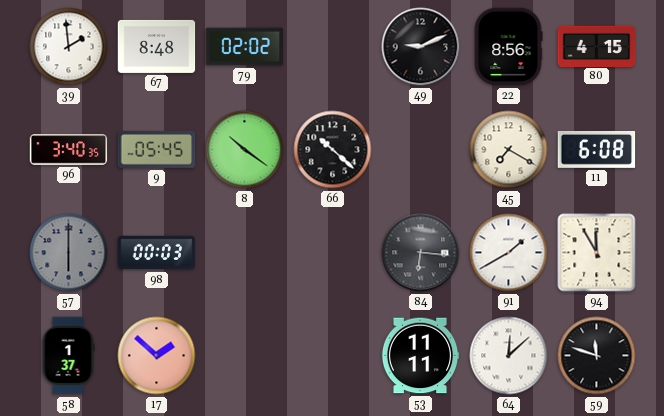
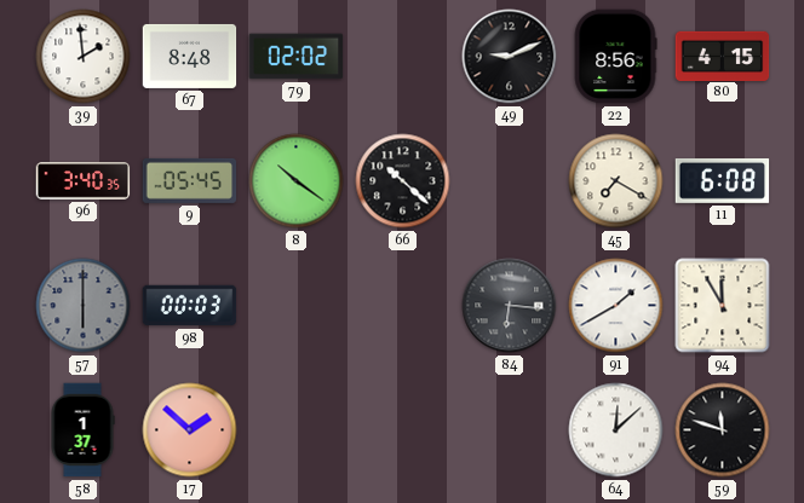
53: 11:11 -> none (420, 356)
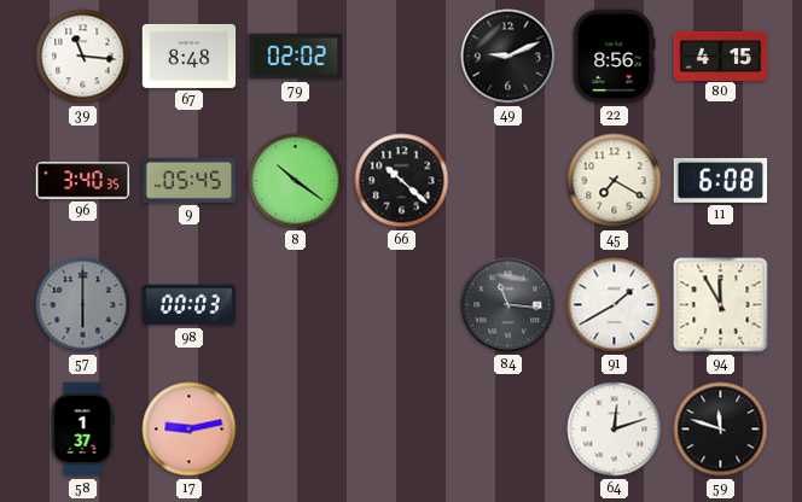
39: 1:59 -> 11:16 (83, 57)
84: 6:16 -> 11:16 (508, 305)
17: 1:52 -> 9:13 (190, 430)
64: 12:08 -> 12:12 (615, 430)
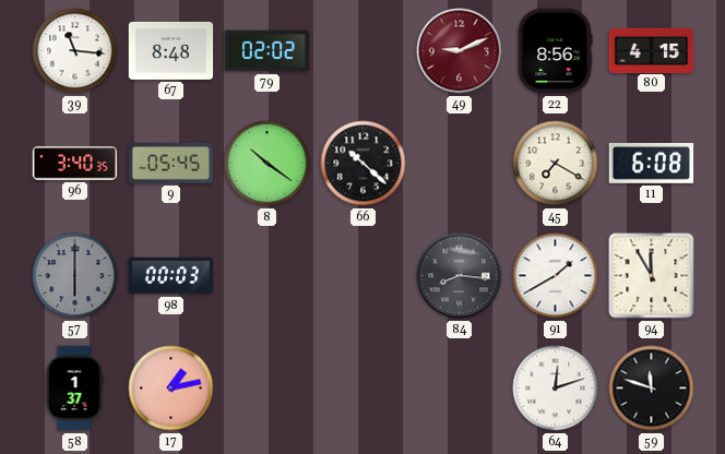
49 dial: black -> burgundy (460, 51)
84: 11:16 -> 8:16 (460, 276)
17: 9:13 -> 1:13 (171, 389)
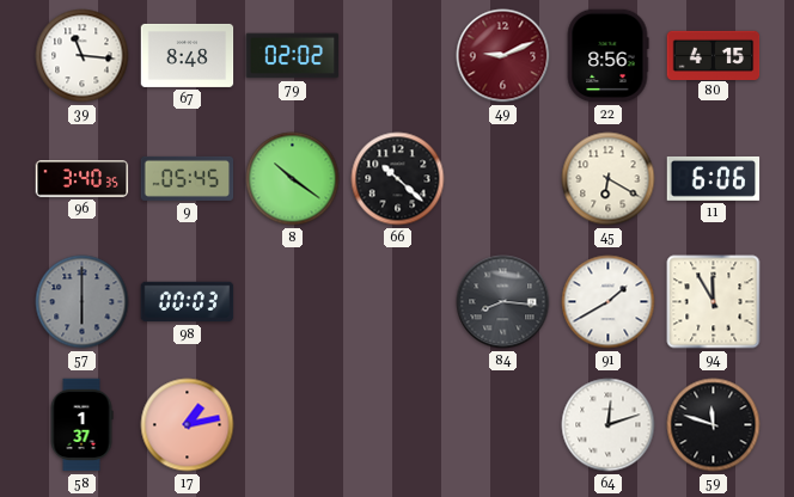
45: 7:20 -> 6:20 (609, 179)
11: 6:08 -> 6:06 (714, 178)
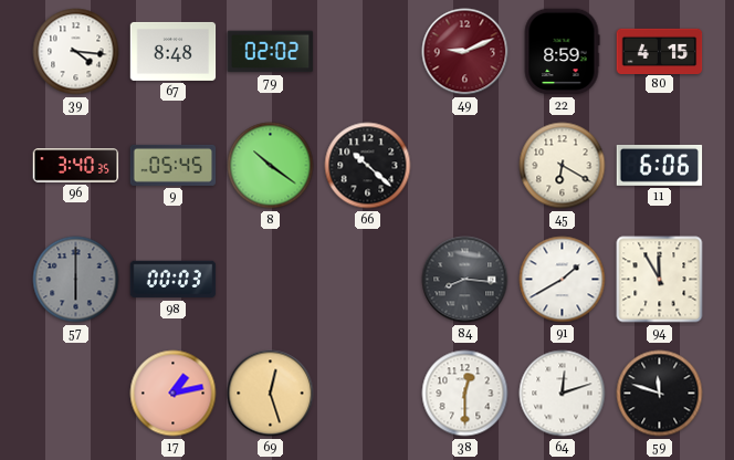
39: 11:16 -> 4:16 (76, 52)
22: 8:56 -> 8:59 (562, 52)
58: 1:37 -> none (81, 425)
69: none -> 12:27 (271, 394)
38: none -> 12:30 (465, 394)
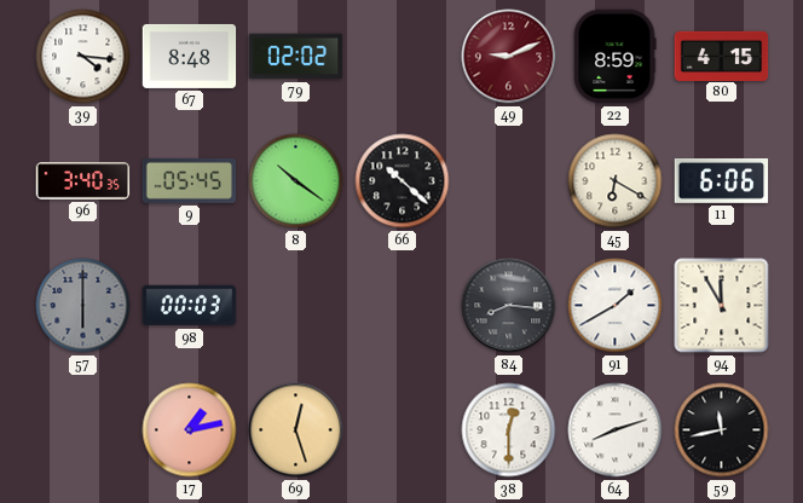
64: 12:12 -> 8:12 (616, 430)
59: 11:48 -> 11:43 (722, 430)
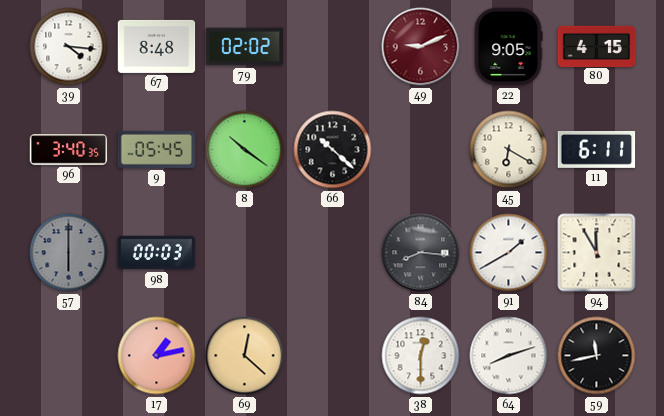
22: 8:59 -> 9:05 (508, 47)
11: 6:06 -> 6:11 (597, 149)
69: 12:27 -> 12:22 (245, 356)
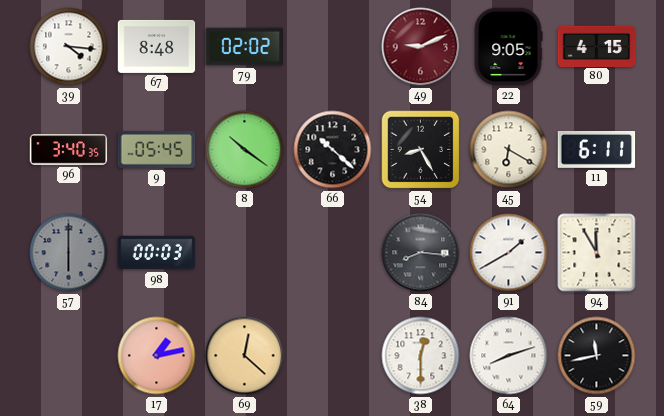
54: none -> 8:25 (421, 150)
